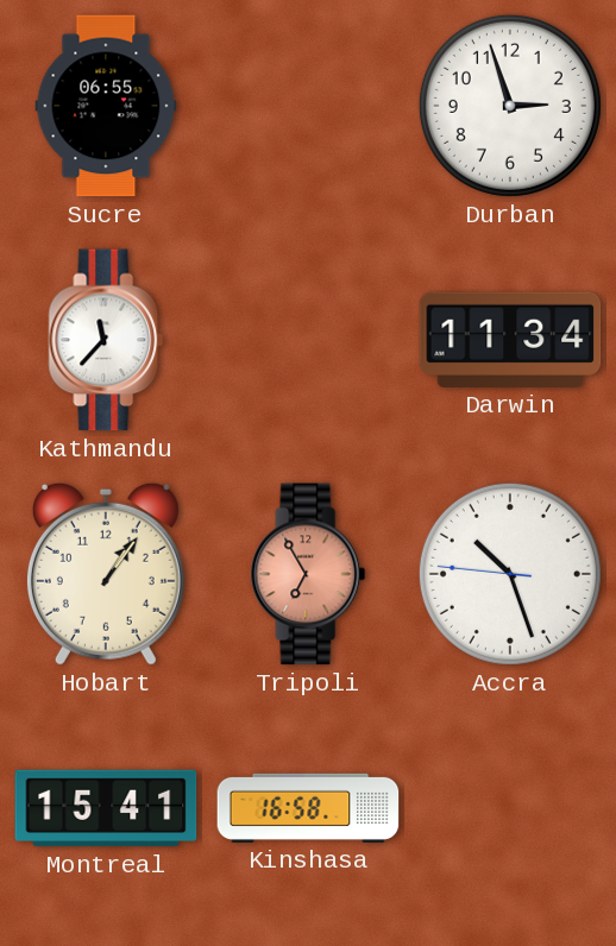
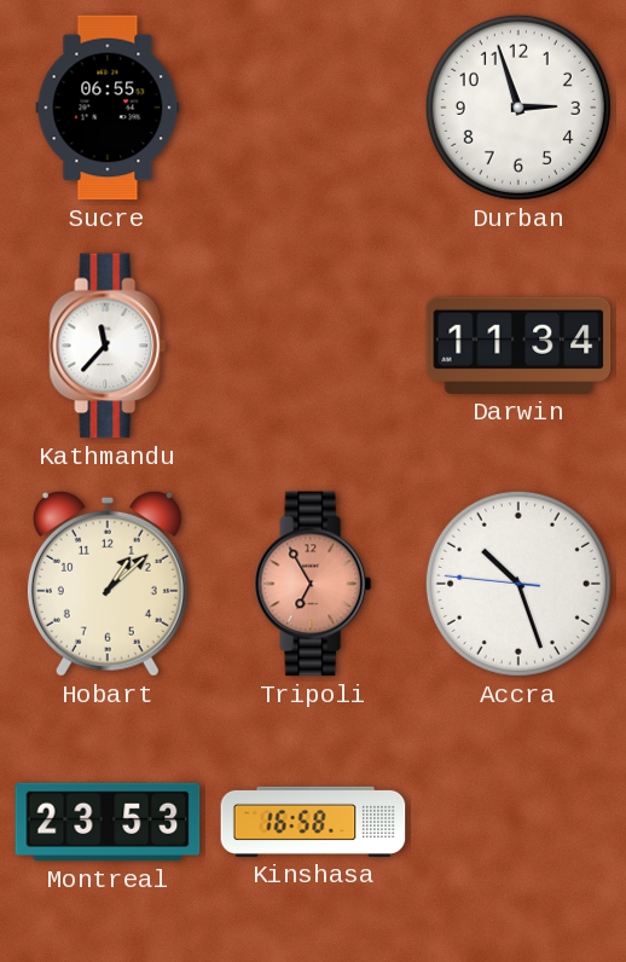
Hobart: 1:06 -> 1:08 (108, 584)
Montreal: 15:41 -> 23:53 (108, 822)
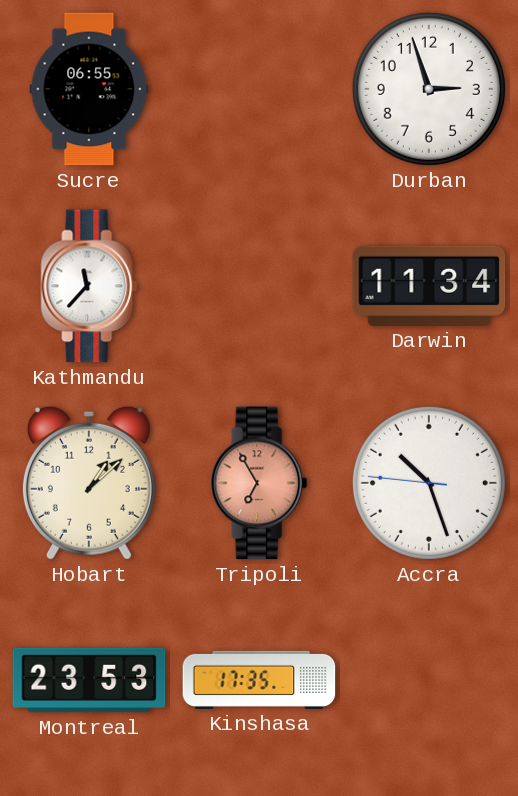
Kinshasa: 16:58 -> 17:35 (259, 680)
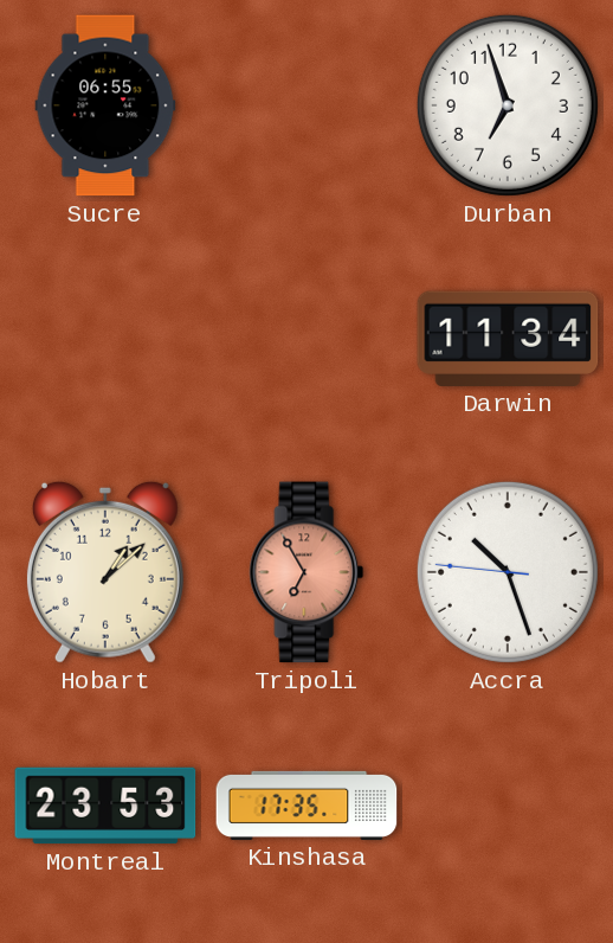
Durban: 2:57 -> 6:57 (508, 105)
Kathmandu: 11:37 -> none (89, 286)
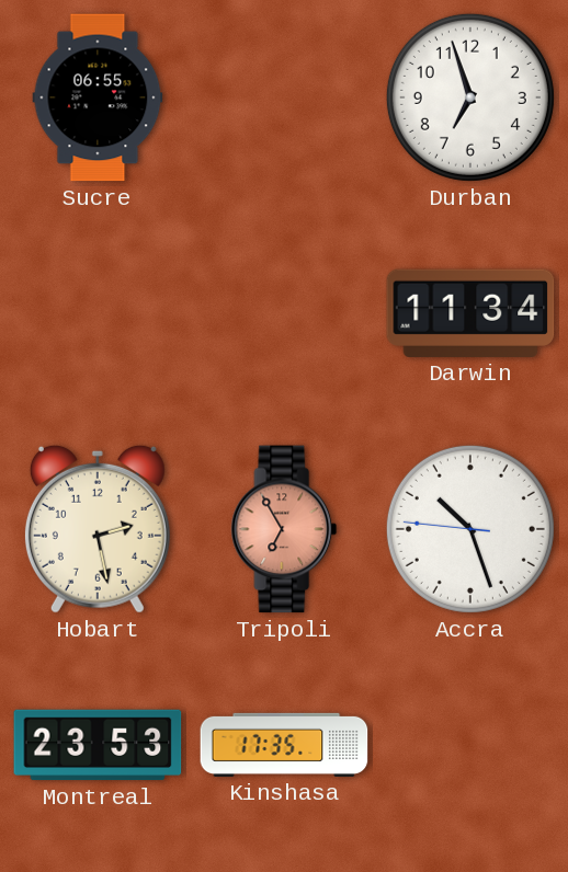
Hobart: 1:08 -> 2:28 (98, 529)
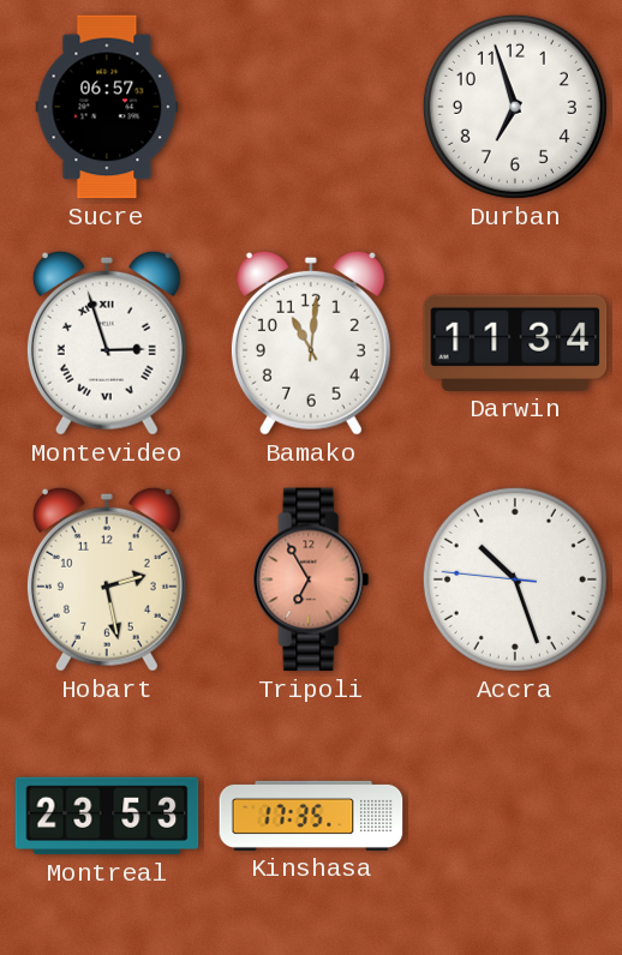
Sucre: 06:55 -> 06:57 (107, 107)
Montevideo: none -> 2:57 (107, 343)
Bamako: none -> 11:01 (311, 343)
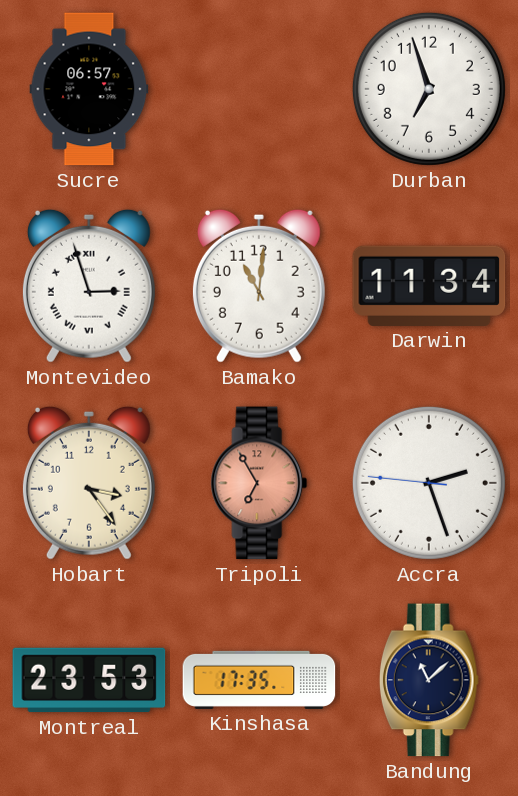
Hobart: 2:28 -> 3:24 (89, 483)
Accra: 10:26 -> 2:26 (429, 483)
Bandung: none -> 11:08 (429, 680)
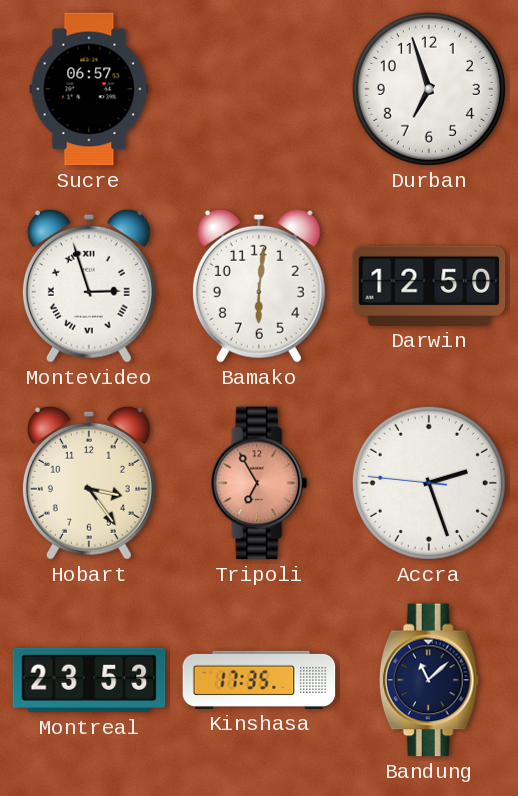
Bamako: 11:01 -> 6:01 (259, 286)
Darwin: 11:34 -> 12:50 (429, 286)
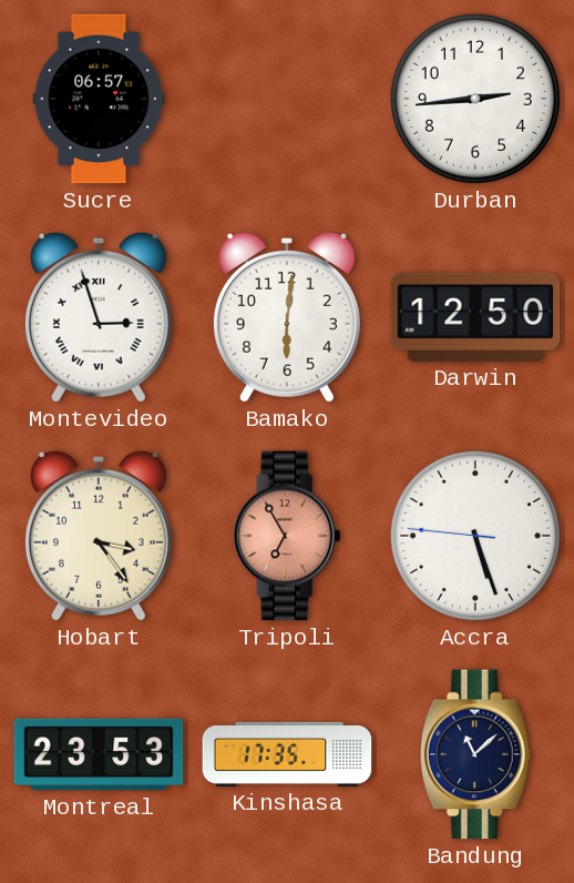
Durban: 6:57 -> 2:44 (475, 99)
Accra: 2:26 -> 5:26 (475, 536)
